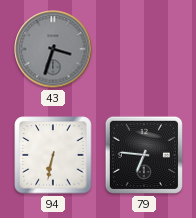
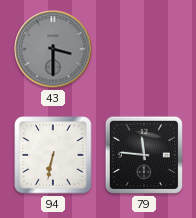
43: 3:33 -> 3:30 (53, 49)
79: 6:46 -> 11:46 (144, 155)
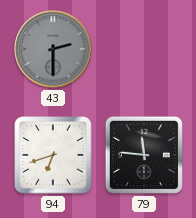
43: 3:30 -> 2:30 (53, 49)
94: 6:32 -> 6:42 (53, 155)
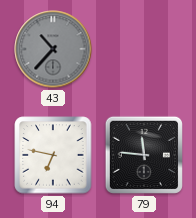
43: 2:30 -> 10:37 (53, 49)
94: 6:42 -> 6:47 (53, 155)
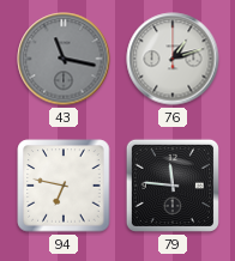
43: 10:37 -> 11:17 (64, 59)
76: none -> 1:12 (173, 59)
